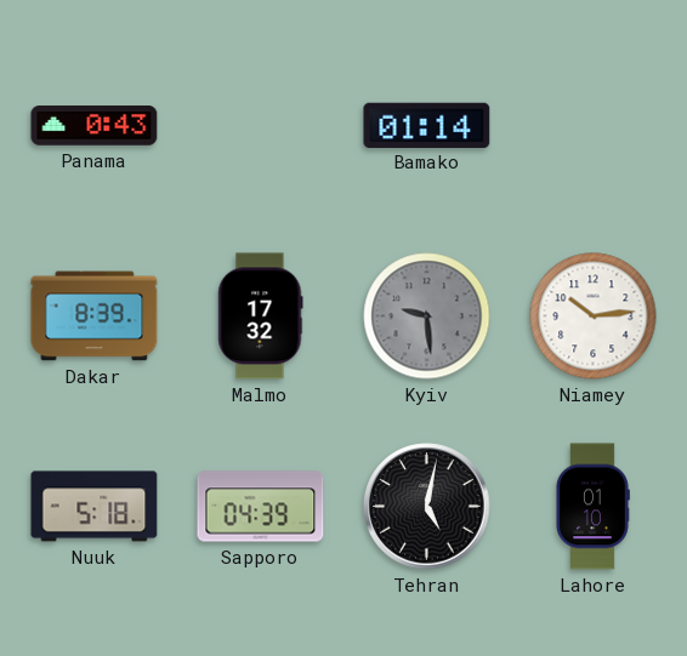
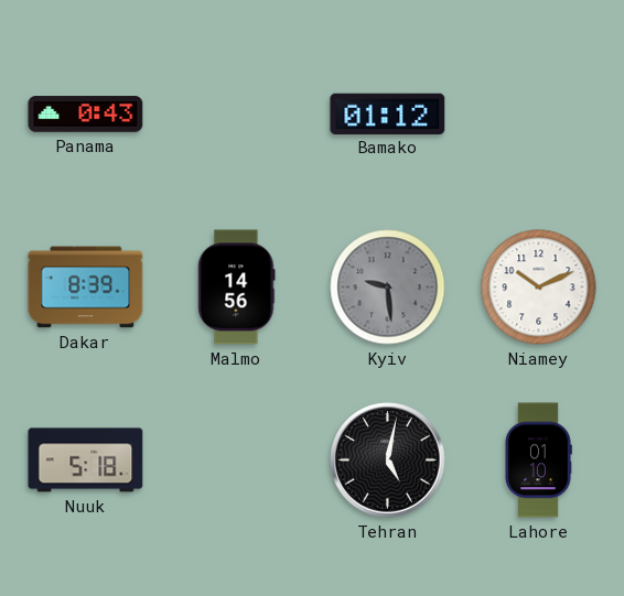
Bamako: 01:14 -> 01:12 (388, 113)
Malmo: 17:32 -> 14:56 (237, 288)
Niamey: 10:14 -> 10:11 (539, 288)
Sapporo: 04:39 -> none (261, 507)
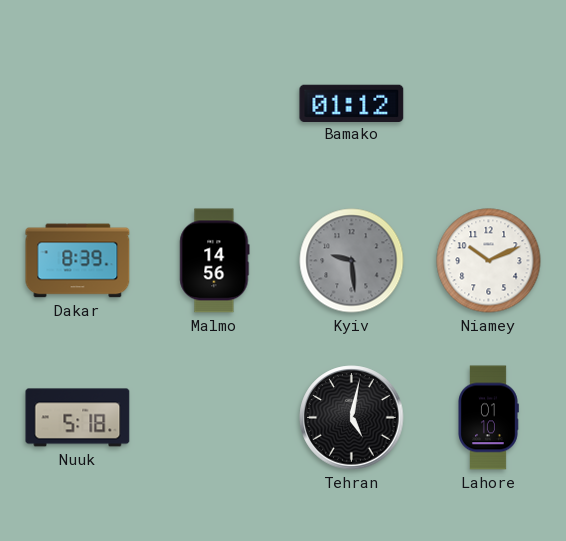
Panama: 0:43 -> none (86, 115)
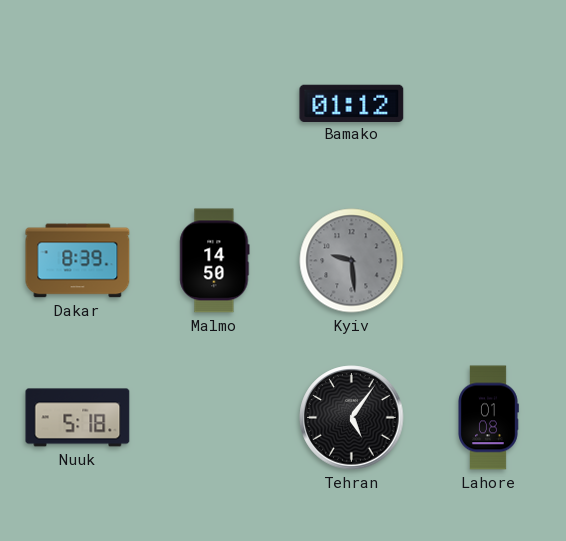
Malmo: 14:56 -> 14:50 (215, 261)
Niamey: 10:11 -> none (489, 261)
Tehran: 5:02 -> 5:06 (352, 418)
Lahore: 01:10 -> 01:08 (488, 418)
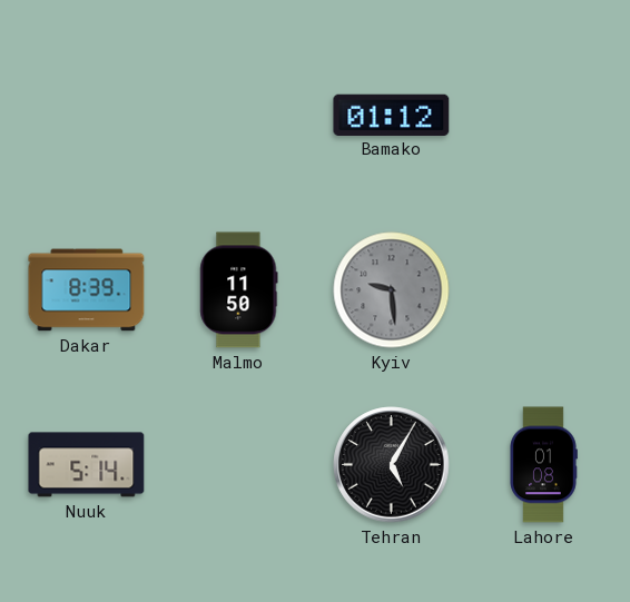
Malmo: 14:50 -> 11:50 (239, 290)
Nuuk: 5:18 -> 5:14 (87, 465)
Tehran: 5:06 -> 5:05 (392, 465)
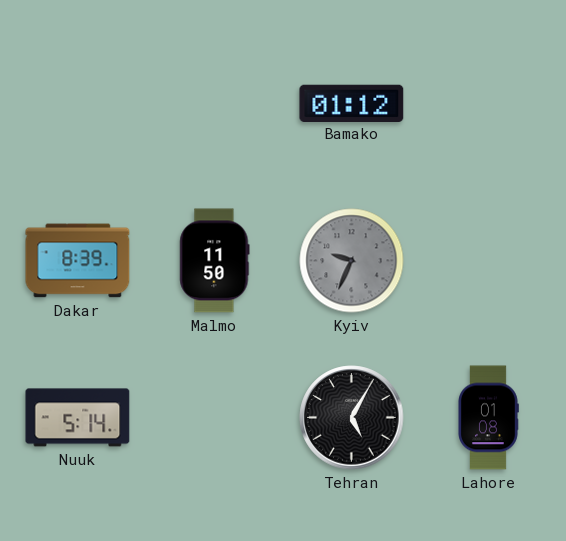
Kyiv: 9:29 -> 9:34 (352, 261)
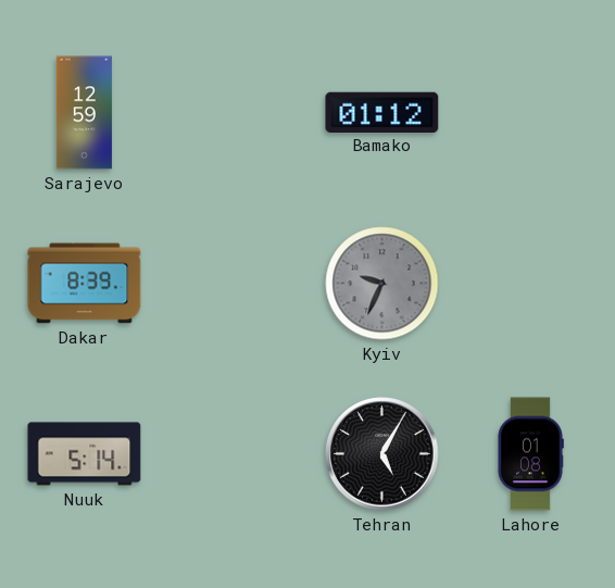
Sarajevo: none -> 12:59 (84, 113)
Malmo: 11:50 -> none (215, 261)
